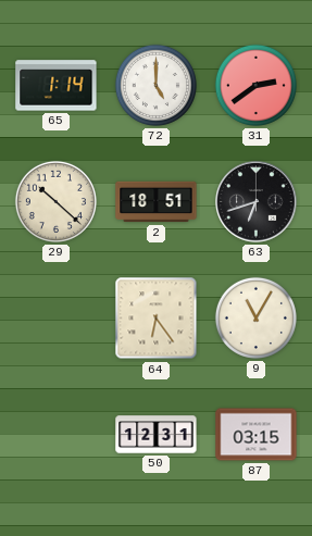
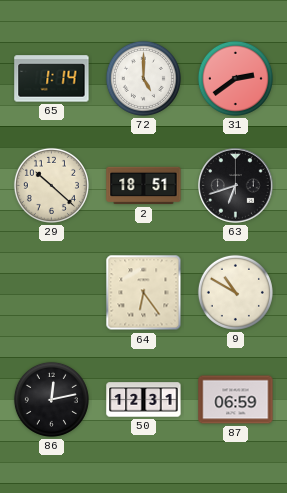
9: 11:05 -> 10:50 (235, 292)
86: none -> 12:13 (51, 399)
87: 03:15 -> 06:59 (236, 400)
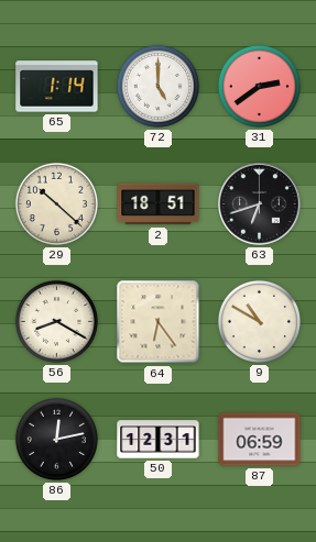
56: none -> 8:20 (56, 321)
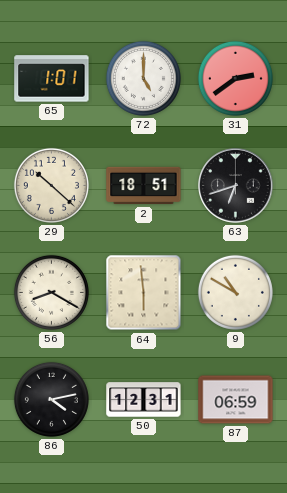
65: 1:14 -> 1:01 (52, 79)
64: 6:24 -> 5:59 (144, 293)
86: 12:13 -> 4:13 (51, 399)
